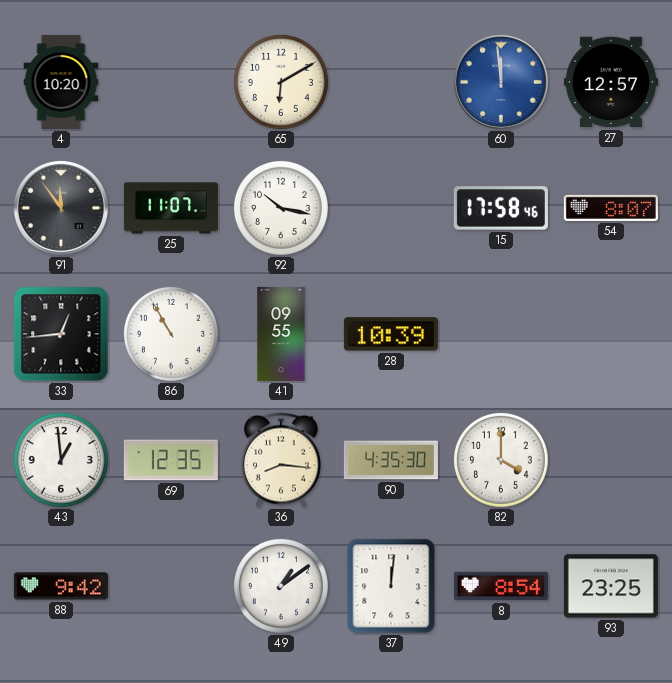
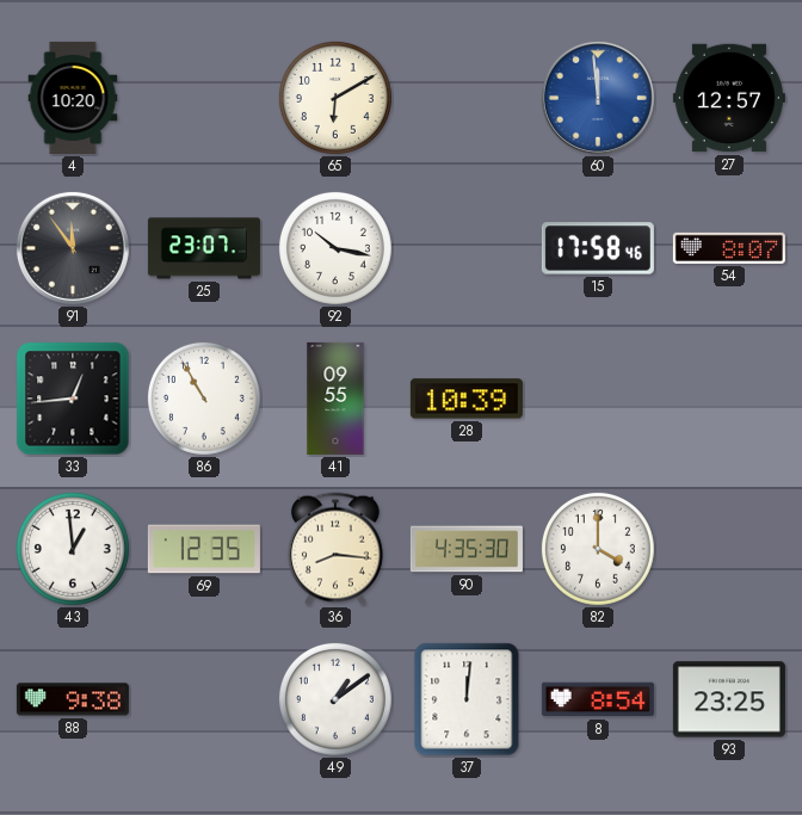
25: 11:07 -> 23:07 (204, 248)
88: 9:42 -> 9:38 (73, 699)
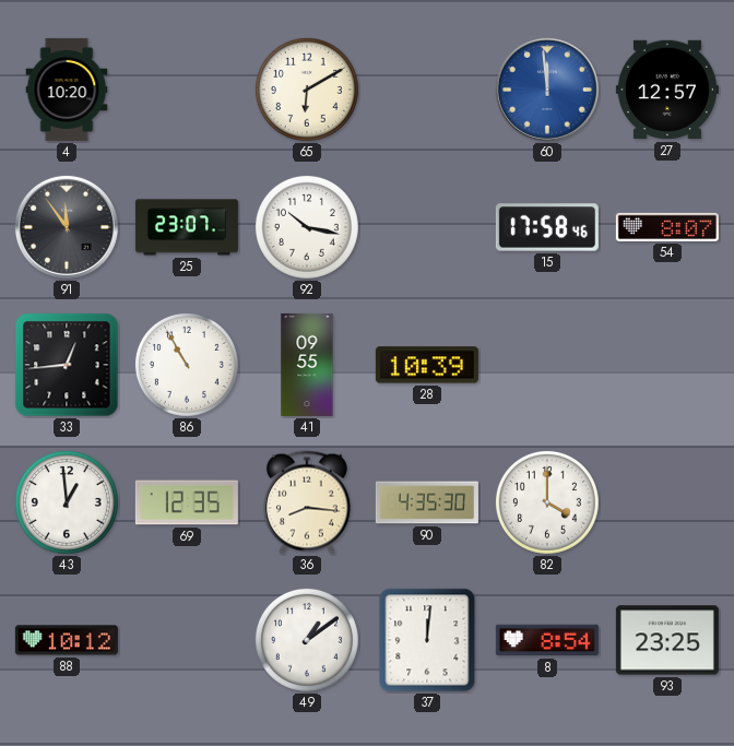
88: 9:38 -> 10:12 (67, 640)
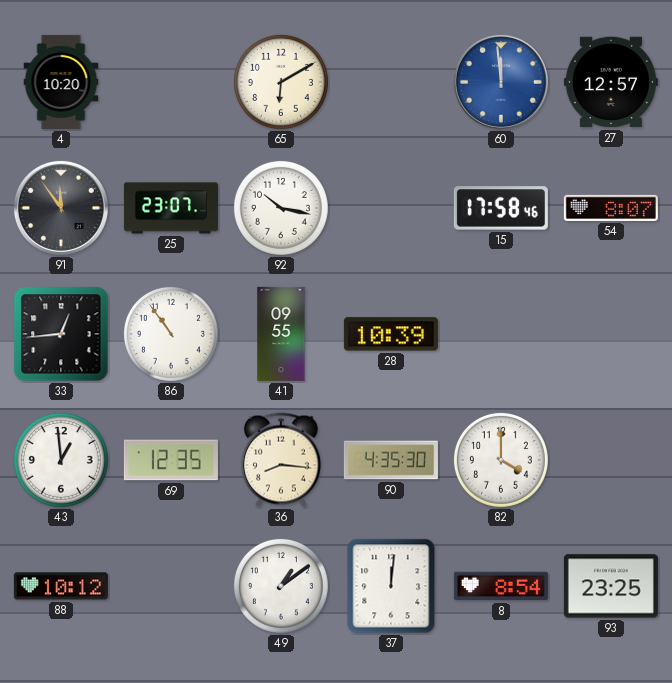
86: 10:55 -> 10:54 (171, 334)
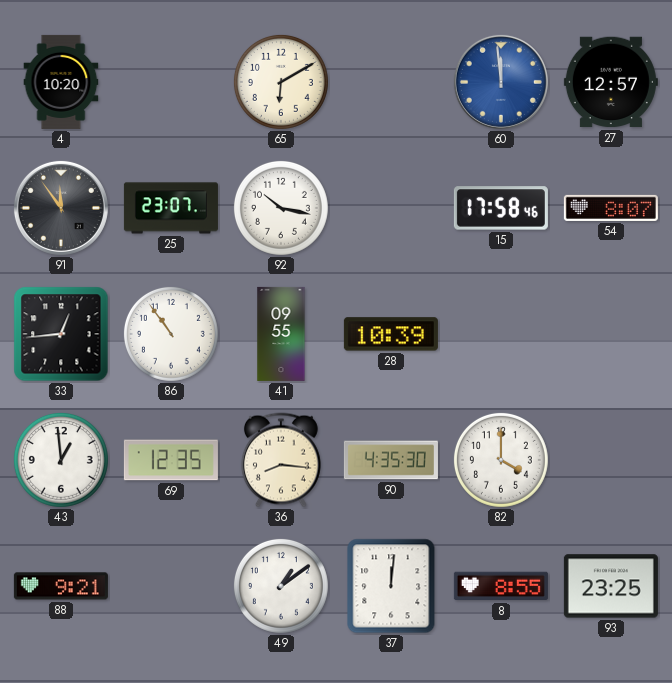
88: 10:12 -> 9:21 (61, 586)
8: 8:54 -> 8:55 (501, 586)
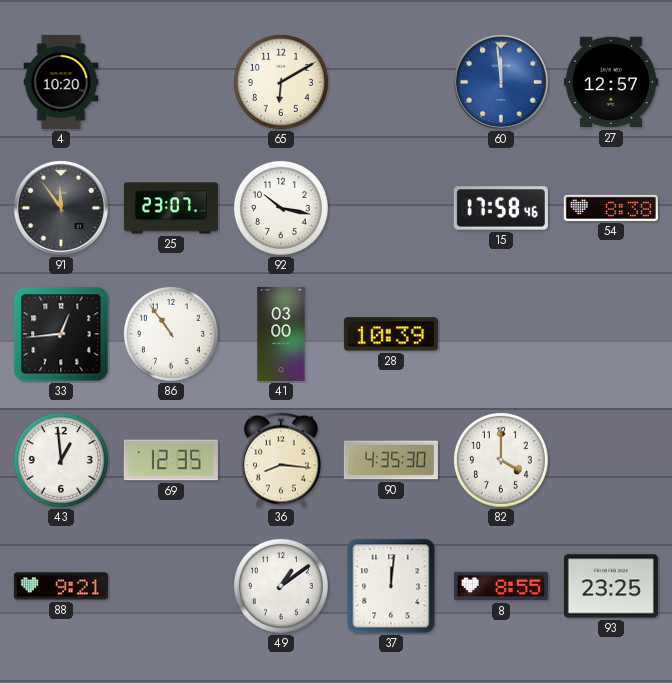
54: 8:07 -> 8:38 (611, 208)
41: 09:55 -> 03:00 (281, 334)
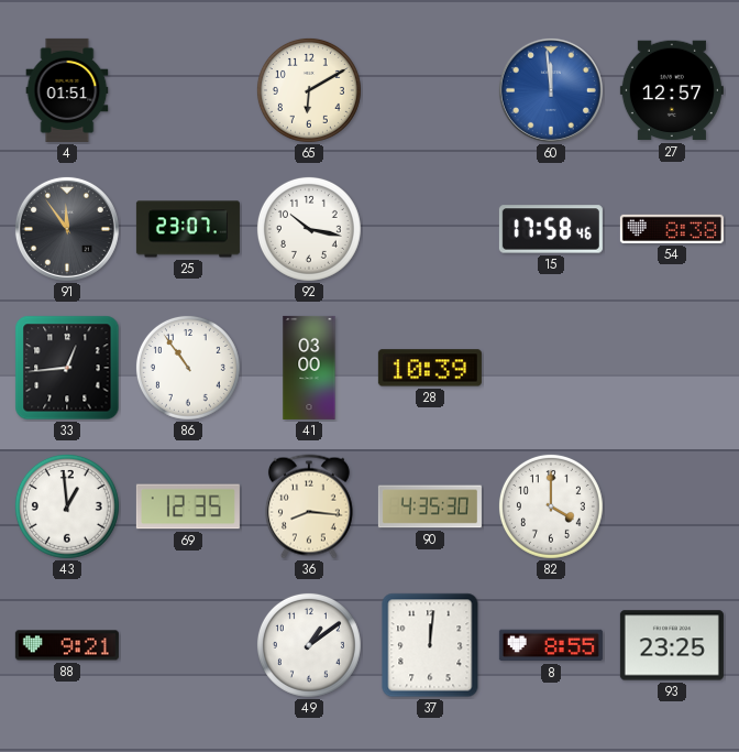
4: 10:20 -> 01:51 (67, 90)
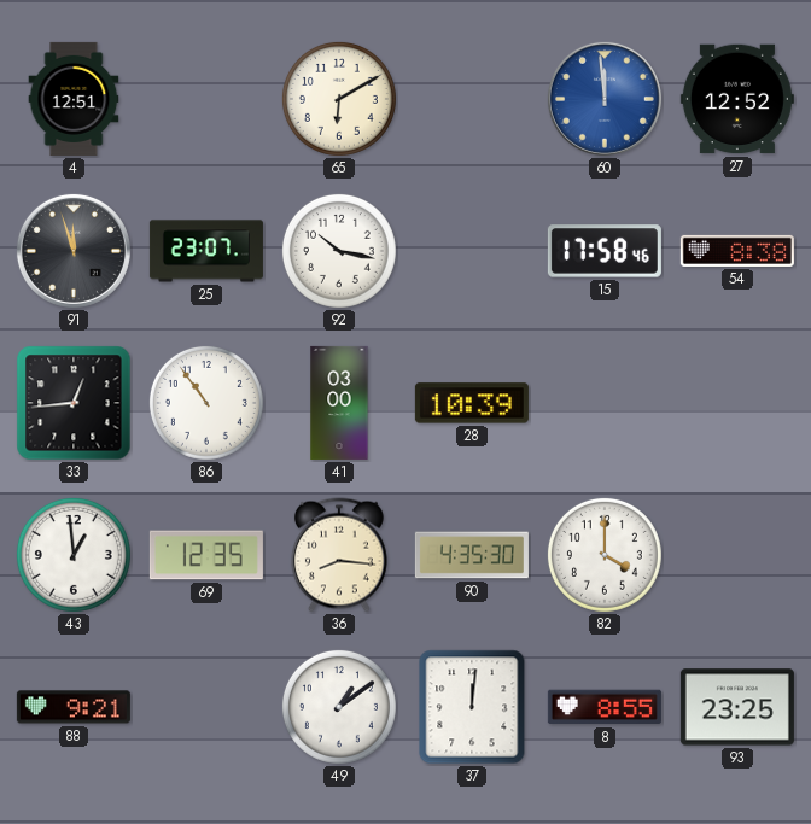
4: 01:51 -> 12:51 (74, 99)
27: 12:57 -> 12:52 (737, 99)
91: 11:54 -> 11:57 (74, 251)
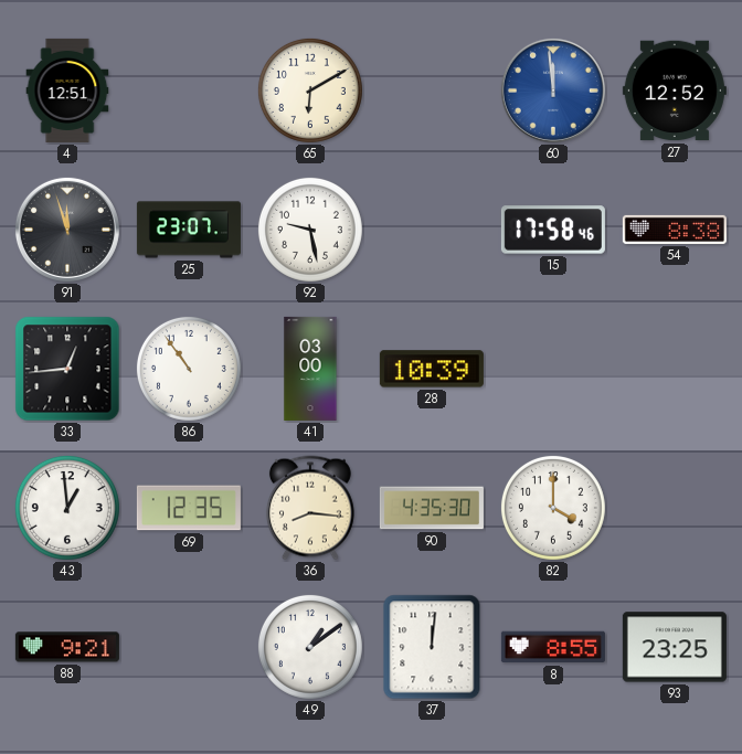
92: 10:17 -> 9:28 (310, 230)
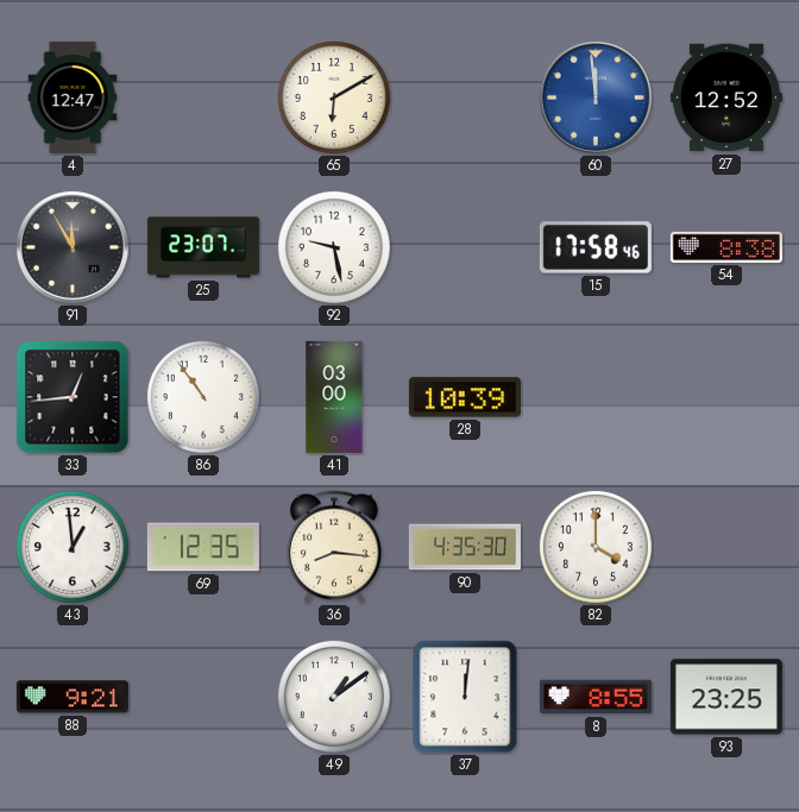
4: 12:51 -> 12:47 (73, 97)
91: 11:57 -> 11:55 (73, 247)
